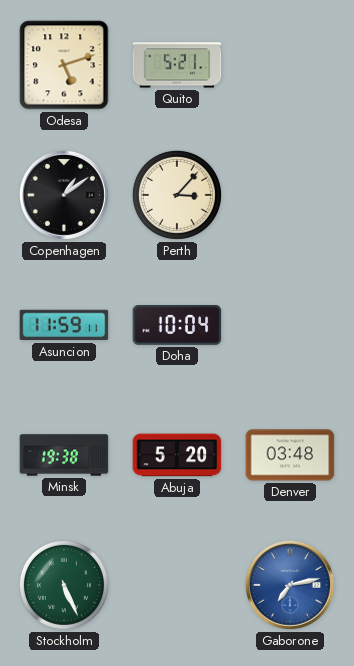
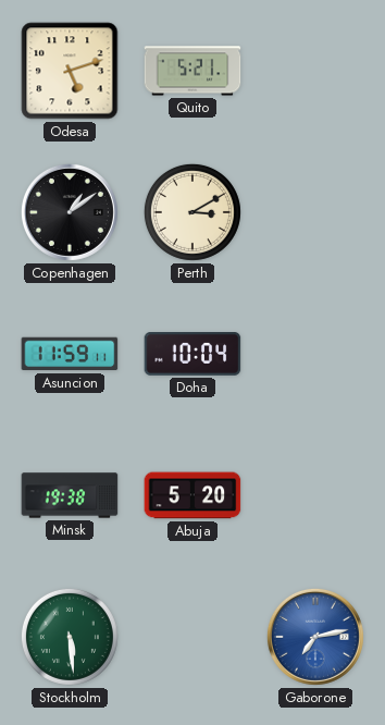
Perth: 3:07 -> 3:10 (192, 212)
Denver: 03:48 -> none (290, 455)
Stockholm: 5:26 -> 5:29 (70, 637)
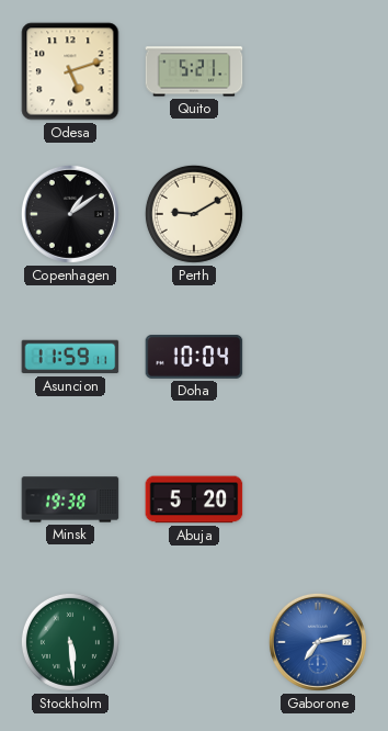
Perth: 3:10 -> 9:10 (194, 214)
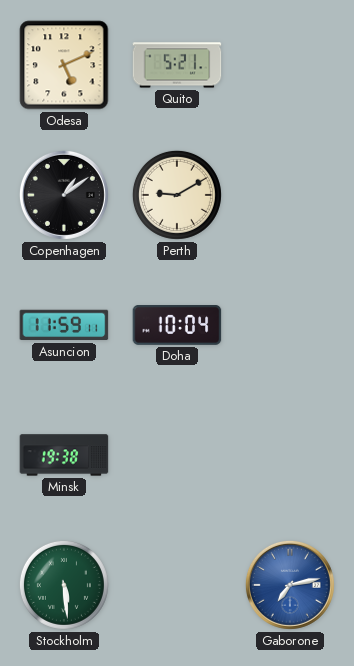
Odesa: 5:12 -> 5:11 (64, 65)
Abuja: 5:20 -> none (194, 499)
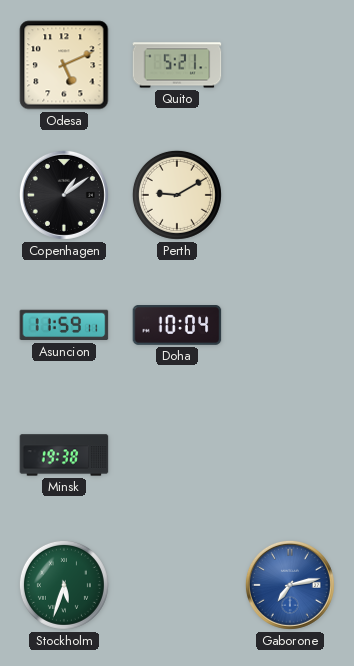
Stockholm: 5:29 -> 5:33 (64, 585)
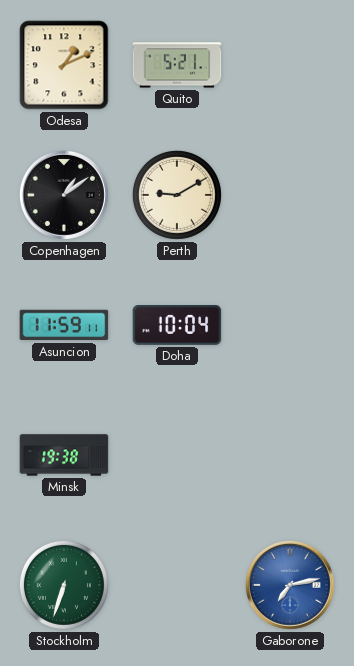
Odesa: 5:11 -> 1:11 (64, 65)
Stockholm: 5:33 -> 6:33 (64, 585)
